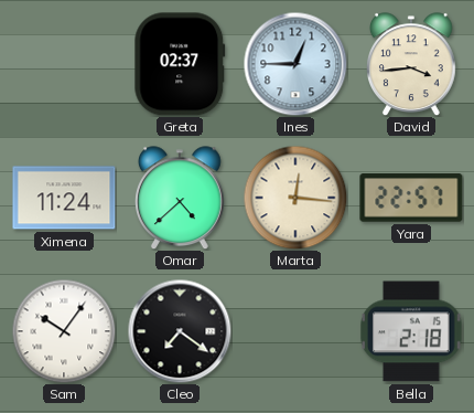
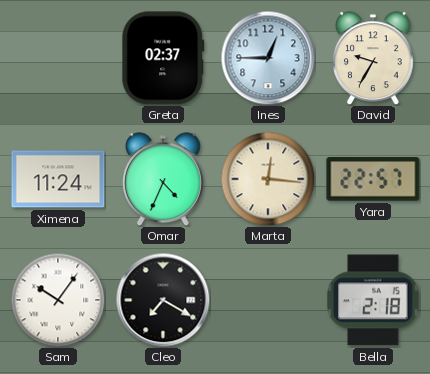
David: 3:44 -> 9:35 (374, 58)
Omar: 4:38 -> 4:34 (164, 179)
Cleo: 7:21 -> 7:20 (163, 300)
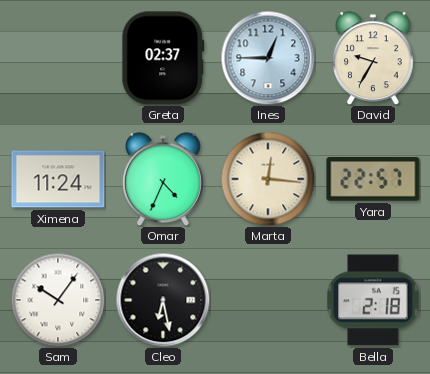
Cleo: 7:20 -> 6:28 (163, 300)
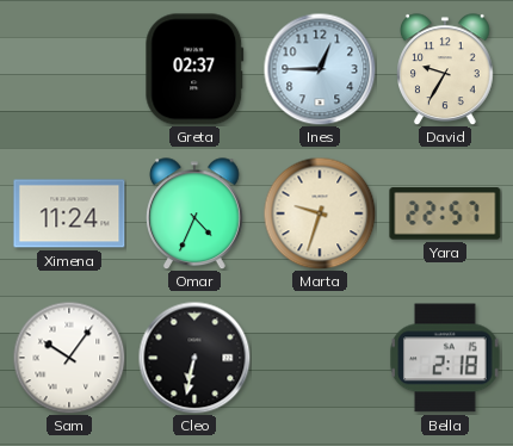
Marta: 12:16 -> 9:33 (320, 213)
Cleo: 6:28 -> 6:32 (194, 358)
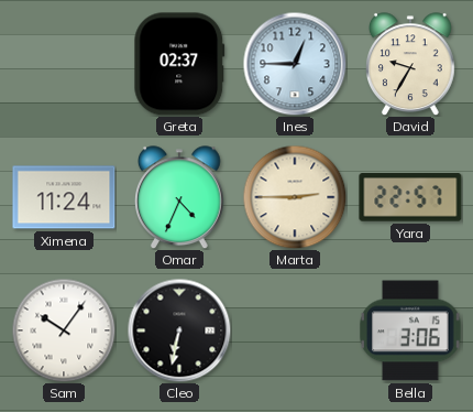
Marta: 9:33 -> 2:45 (295, 197)
Bella: 2:18 -> 3:06 (411, 330)
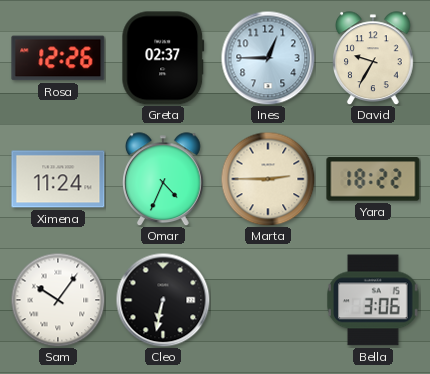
Rosa: none -> 12:26 (58, 58)
Yara: 22:57 -> 18:22 (373, 179)
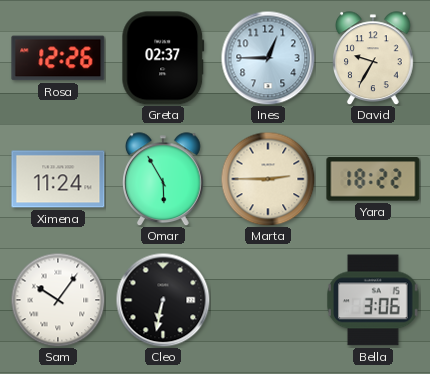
Omar: 4:34 -> 5:55 (164, 179)
